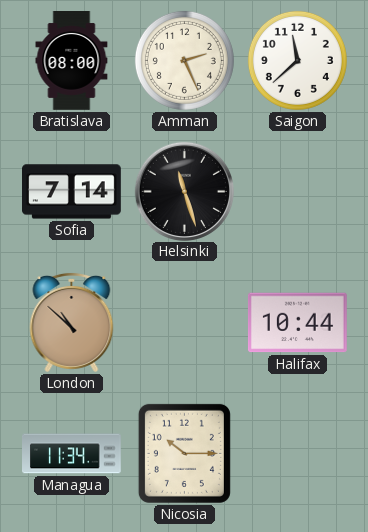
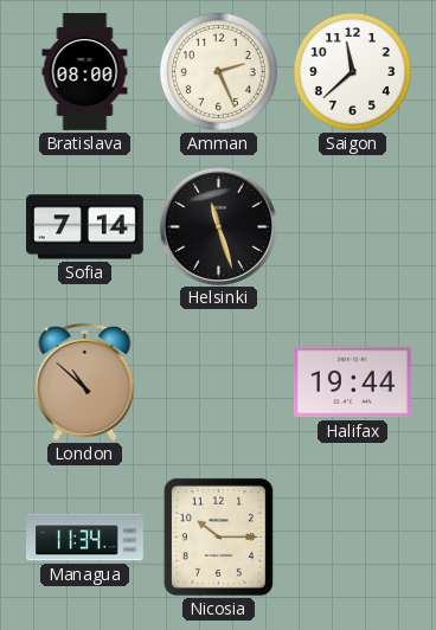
Halifax: 10:44 -> 19:44 (352, 382)
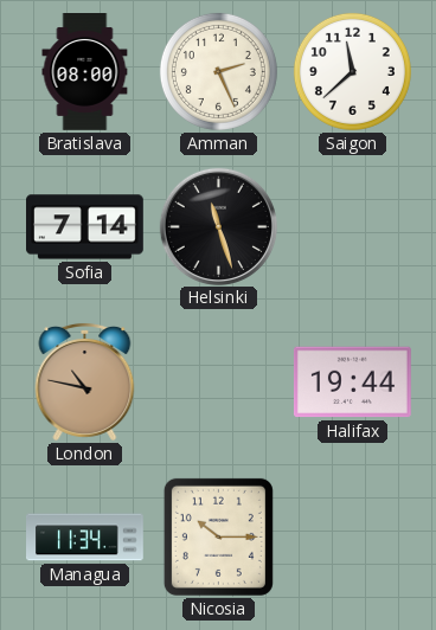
London: 10:52 -> 10:47 (85, 381)
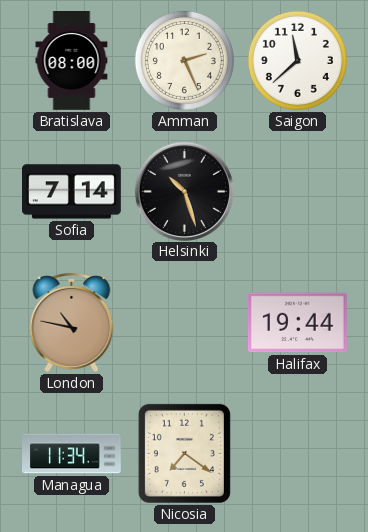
Helsinki: 11:27 -> 10:27 (184, 191)
Nicosia: 10:15 -> 7:21 (184, 453)
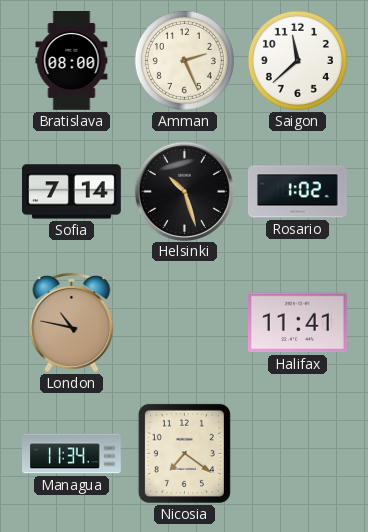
Rosario: none -> 1:02 (298, 192)
Halifax: 19:44 -> 11:41 (297, 323)
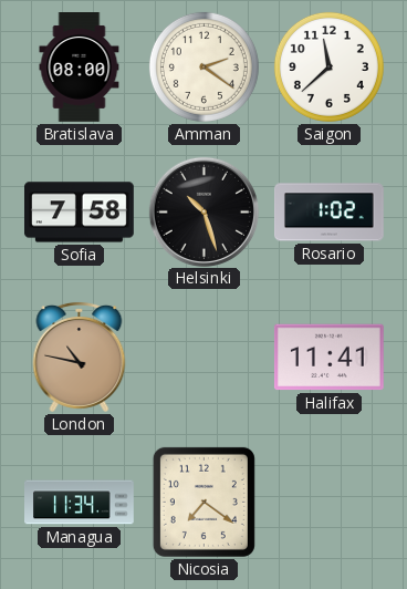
Amman: 2:26 -> 2:21 (203, 66)
Sofia: 7:14 -> 7:58 (80, 213)
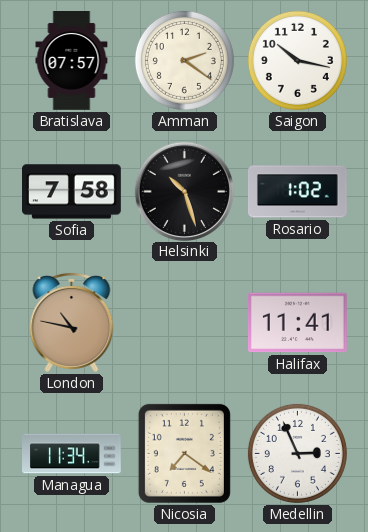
Bratislava: 08:00 -> 07:57 (72, 61)
Saigon: 11:38 -> 10:17 (297, 60)
Medellin: none -> 2:56 (297, 453)
